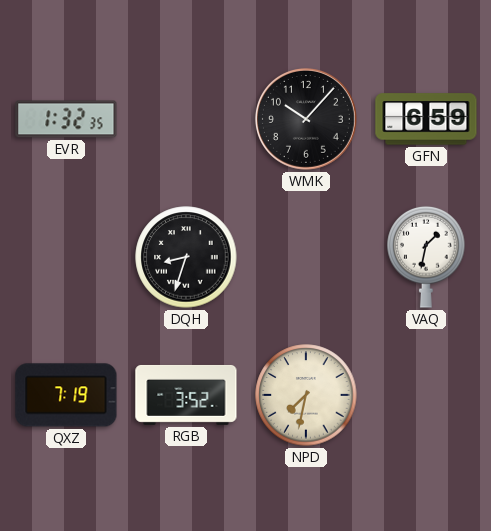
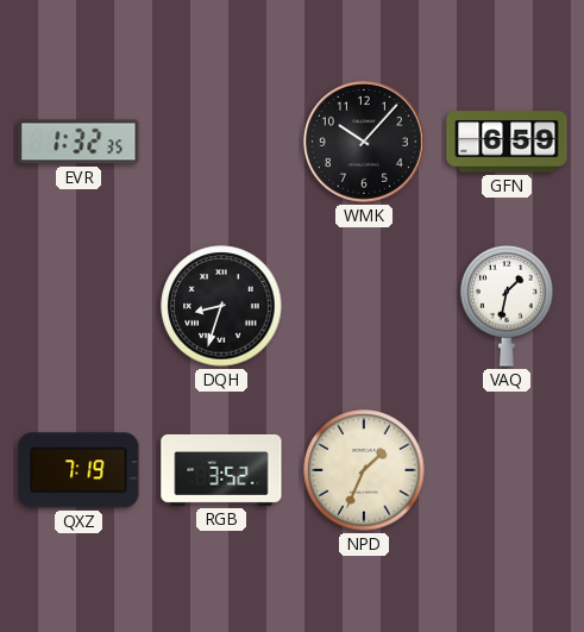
NPD: 7:32 -> 1:34 (364, 470)
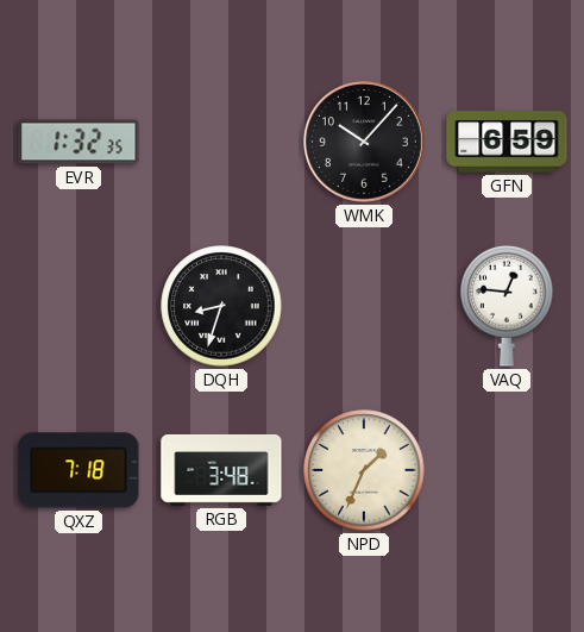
VAQ: 1:32 -> 12:46 (507, 306)
QXZ: 7:19 -> 7:18 (79, 470)
RGB: 3:52 -> 3:48 (221, 470)
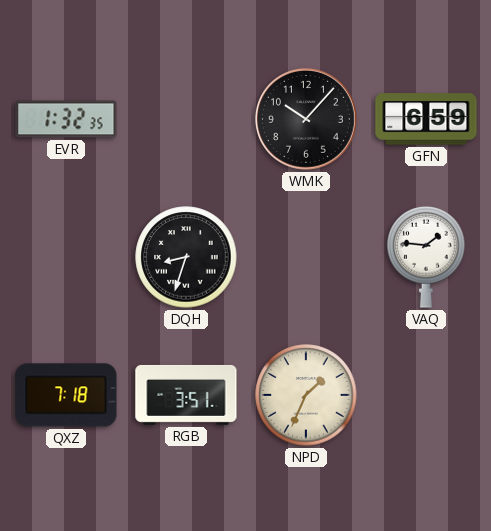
VAQ: 12:46 -> 1:46 (426, 257)
RGB: 3:48 -> 3:51 (186, 395)
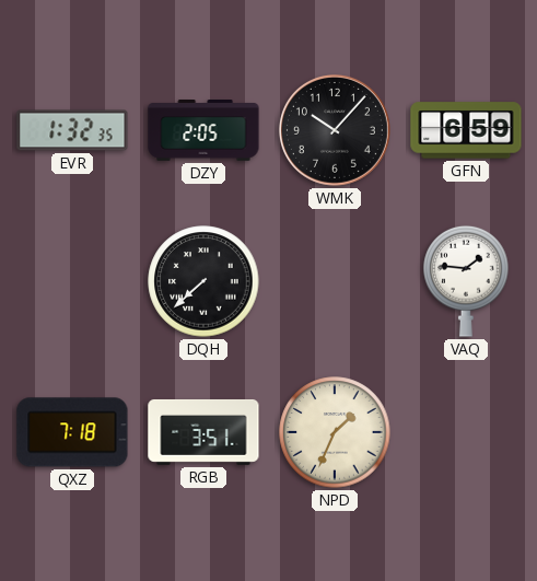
DZY: none -> 2:05 (203, 131)
DQH: 8:33 -> 7:38 (203, 281)
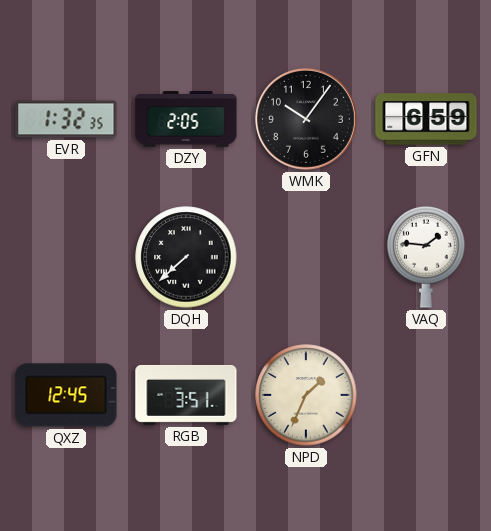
WMK: 10:07 -> 10:06 (306, 119)
QXZ: 7:18 -> 12:45 (66, 395)
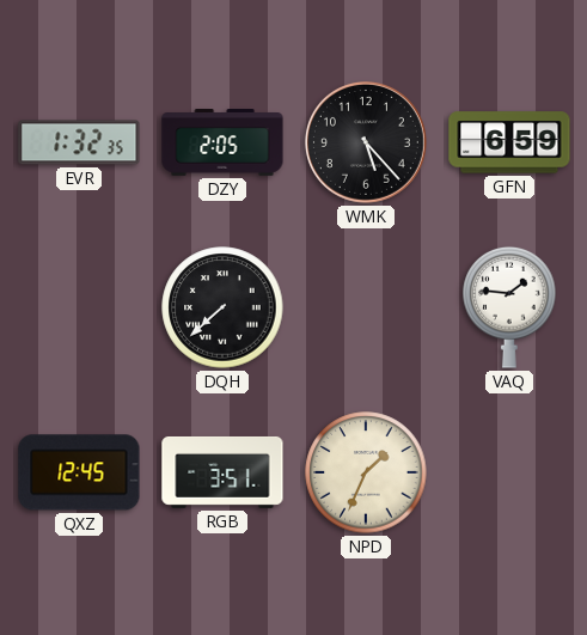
WMK: 10:06 -> 5:23 (366, 142)
